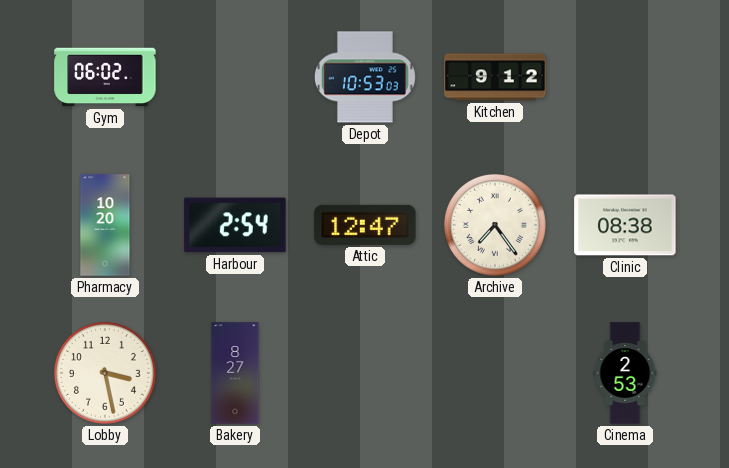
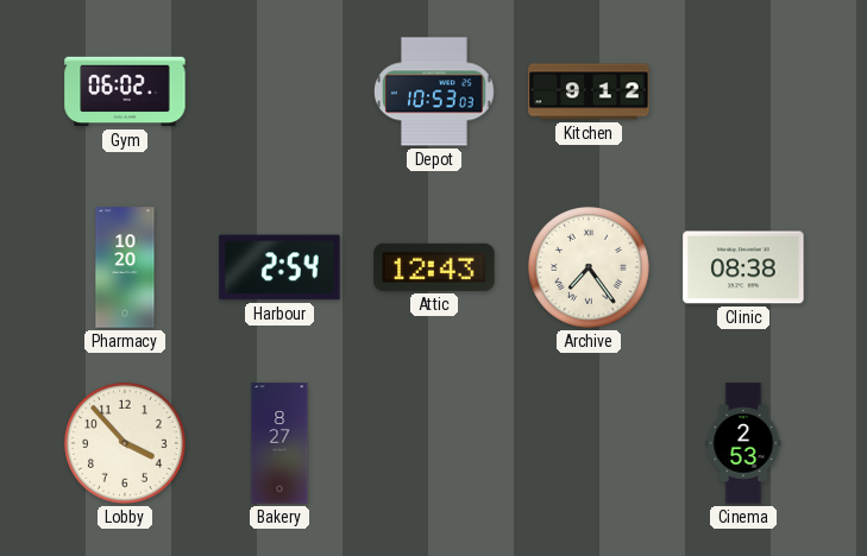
Attic: 12:47 -> 12:43 (434, 267)
Lobby: 3:28 -> 3:53 (125, 443)
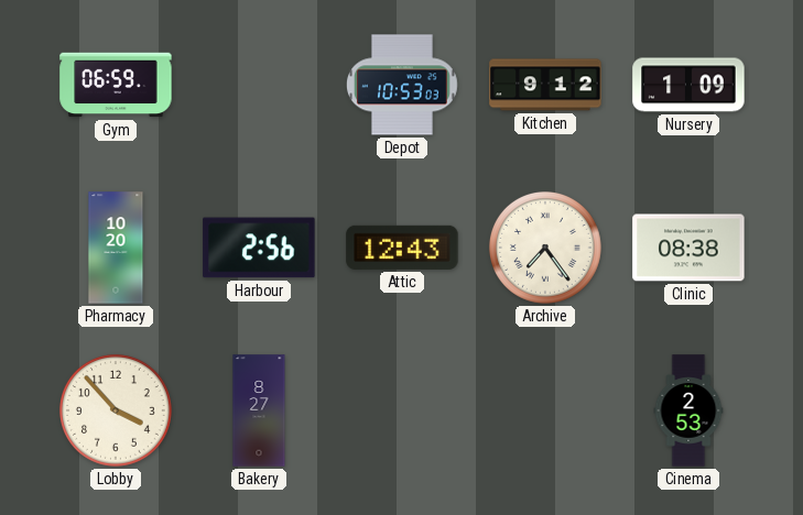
Gym: 06:02 -> 06:59 (116, 85)
Nursery: none -> 1:09 (688, 85)
Harbour: 2:54 -> 2:56 (259, 248)
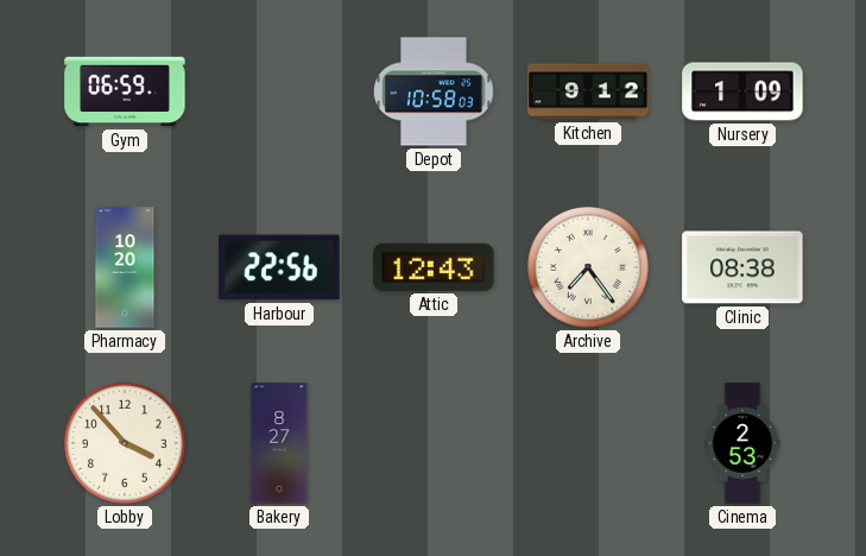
Depot: 10:53 -> 10:58 (434, 91)
Harbour: 2:56 -> 22:56 (279, 267)
